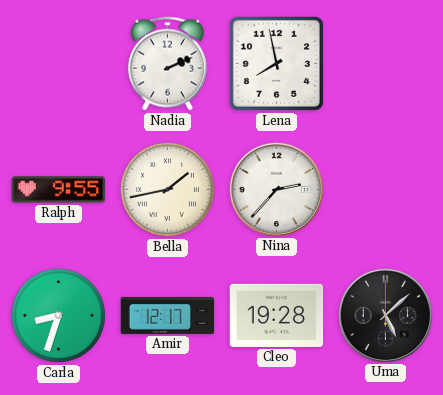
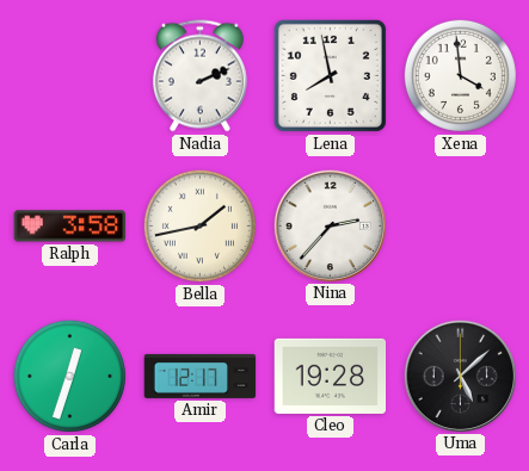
Xena: none -> 3:59 (460, 75)
Ralph: 9:55 -> 3:58 (70, 227)
Carla: 8:33 -> 12:33 (69, 376)
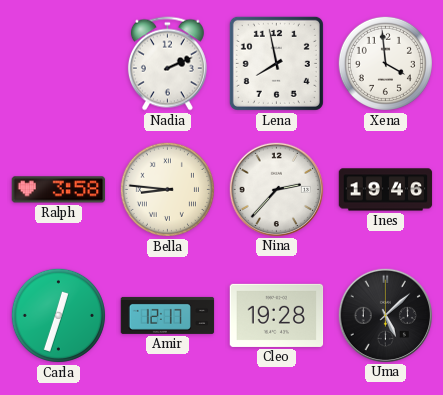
Bella: 1:43 -> 8:46 (167, 189)
Ines: none -> 19:46 (386, 190)
